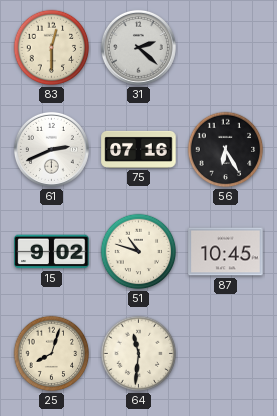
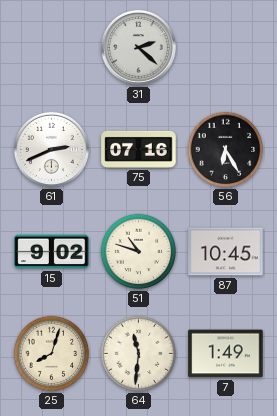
83: 12:30 -> none (52, 48)
7: none -> 1:49 (226, 354)
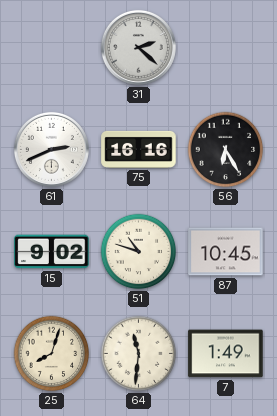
75: 07:16 -> 16:16 (139, 149)
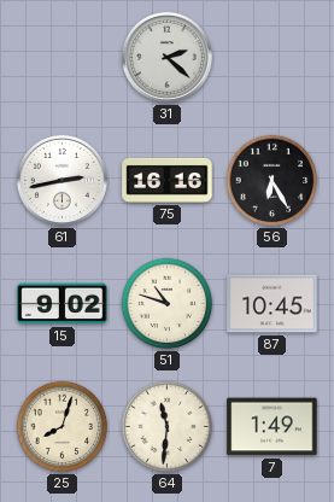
61: 2:41 -> 2:43 (61, 180)
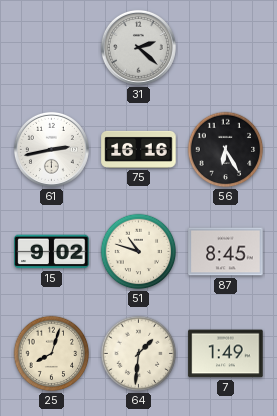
87: 10:45 -> 8:45 (226, 252)
64: 11:31 -> 1:31 (139, 354)
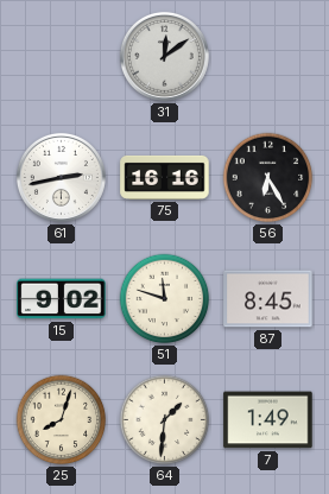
31: 2:22 -> 12:09 (164, 56)
51: 10:48 -> 11:48 (165, 299)
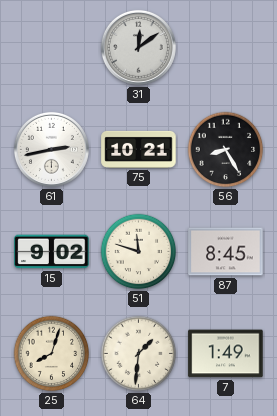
75: 16:16 -> 10:21 (139, 149)
56: 6:25 -> 8:25 (226, 150)
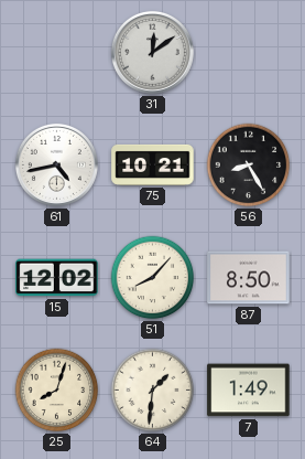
61: 2:43 -> 4:43 (56, 164)
15: 9:02 -> 12:02 (57, 278)
51: 11:48 -> 8:07 (153, 278)
87: 8:45 -> 8:50 (249, 278)
